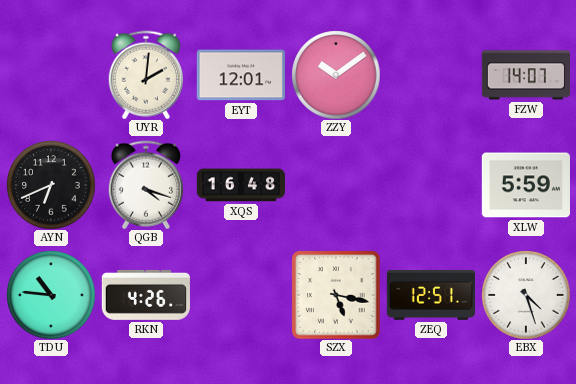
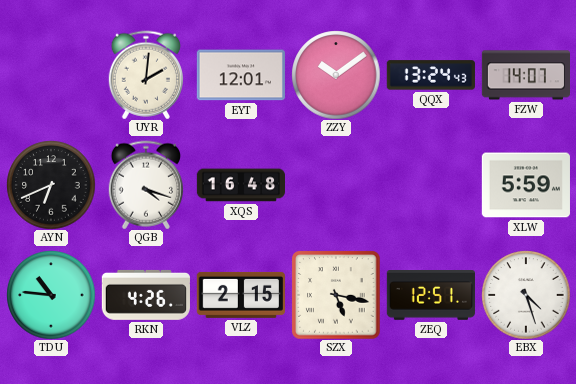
QQX: none -> 13:24 (431, 75)
VLZ: none -> 2:15 (241, 295)
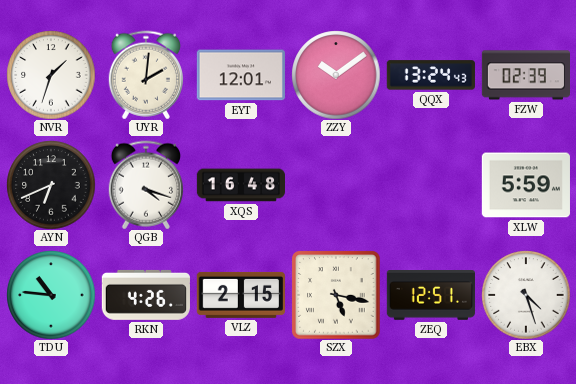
NVR: none -> 1:33 (51, 75)
FZW: 14:07 -> 02:39 (525, 75)
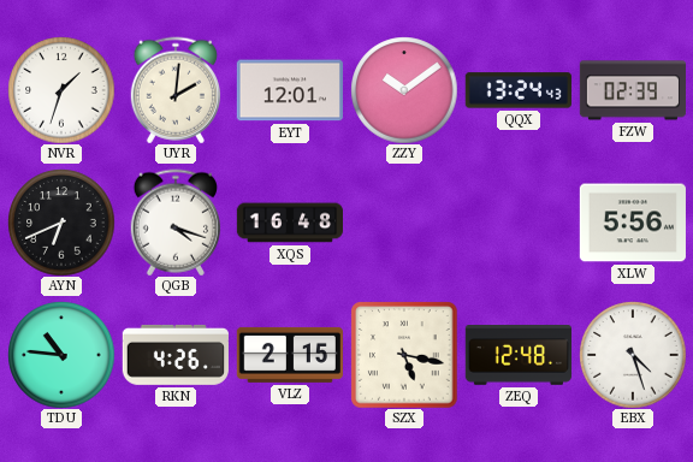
XLW: 5:59 -> 5:56 (633, 223)
ZEQ: 12:51 -> 12:48 (517, 356)
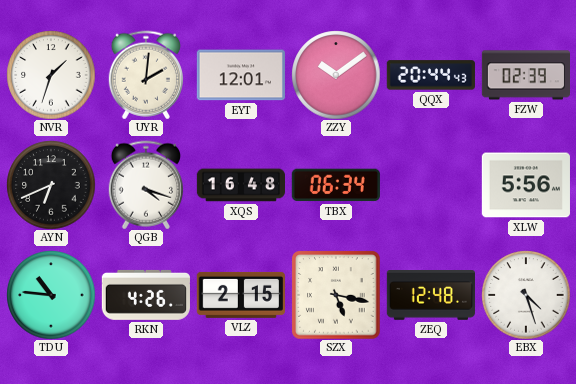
QQX: 13:24 -> 20:44 (431, 75)
TBX: none -> 06:34 (336, 185)
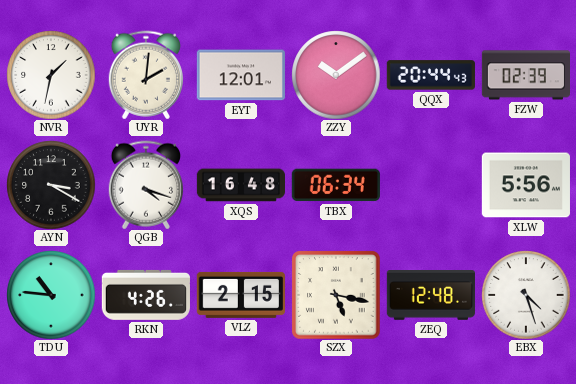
NVR: 1:33 -> 1:32 (51, 75)
AYN: 6:41 -> 3:20 (51, 185)
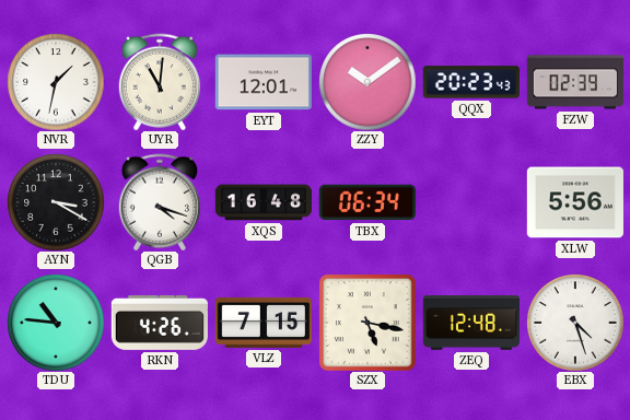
UYR: 2:01 -> 11:01 (159, 82)
QQX: 20:44 -> 20:23 (471, 82)
VLZ: 2:15 -> 7:15 (264, 323)
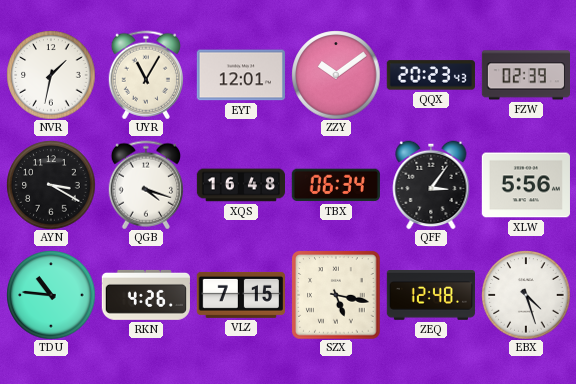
UYR: 11:01 -> 11:05 (145, 75)
QFF: none -> 3:06 (431, 185)
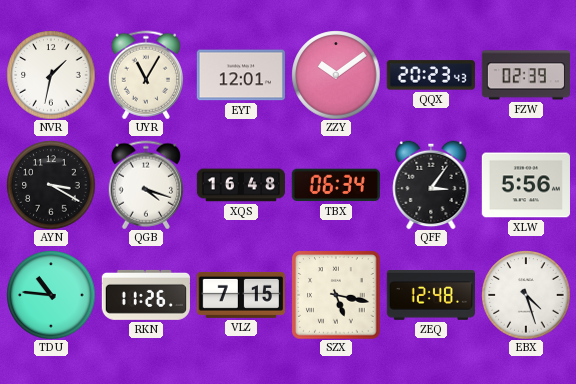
RKN: 4:26 -> 11:26 (146, 295)
